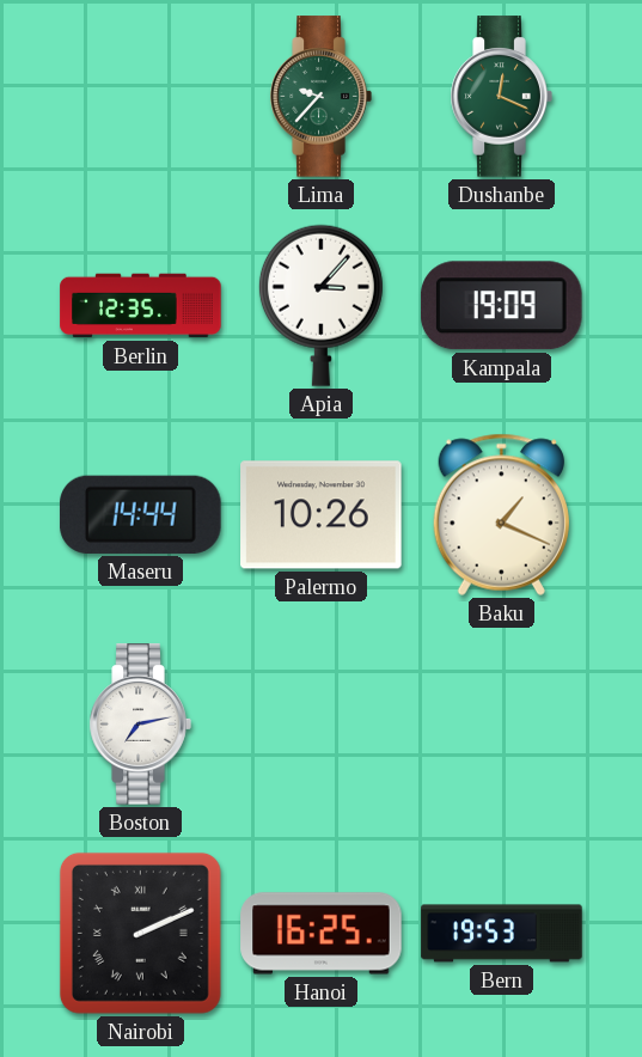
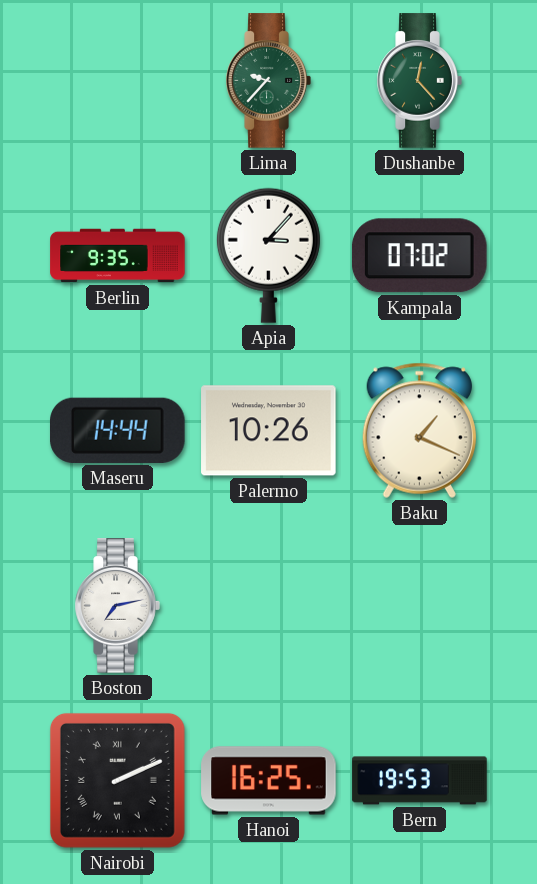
Dushanbe: 12:19 -> 12:23 (419, 81)
Berlin: 12:35 -> 9:35 (118, 256)
Kampala: 19:09 -> 07:02 (419, 256)
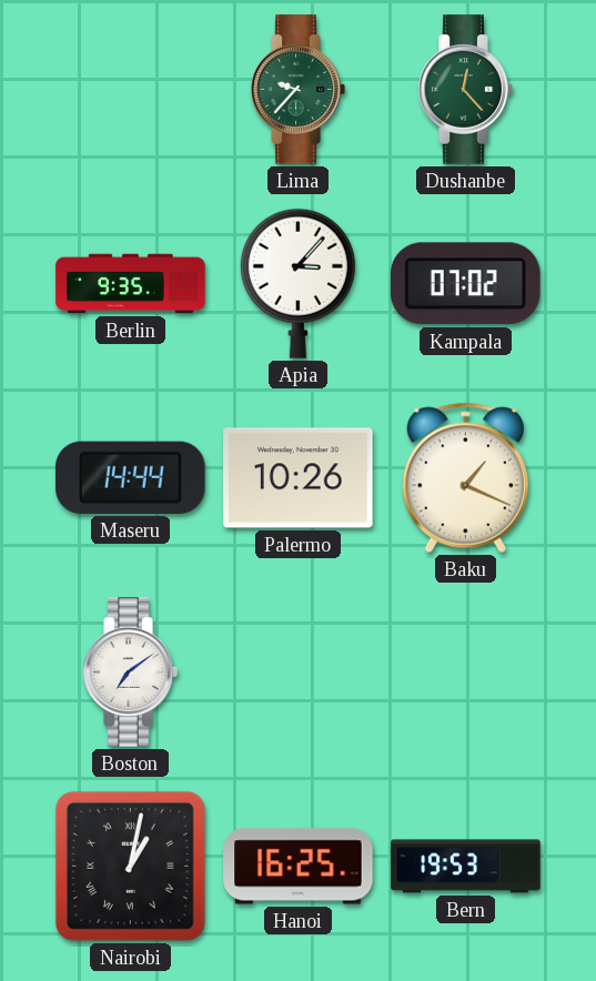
Boston: 7:13 -> 7:09 (130, 672)
Nairobi: 2:11 -> 1:02 (130, 866)
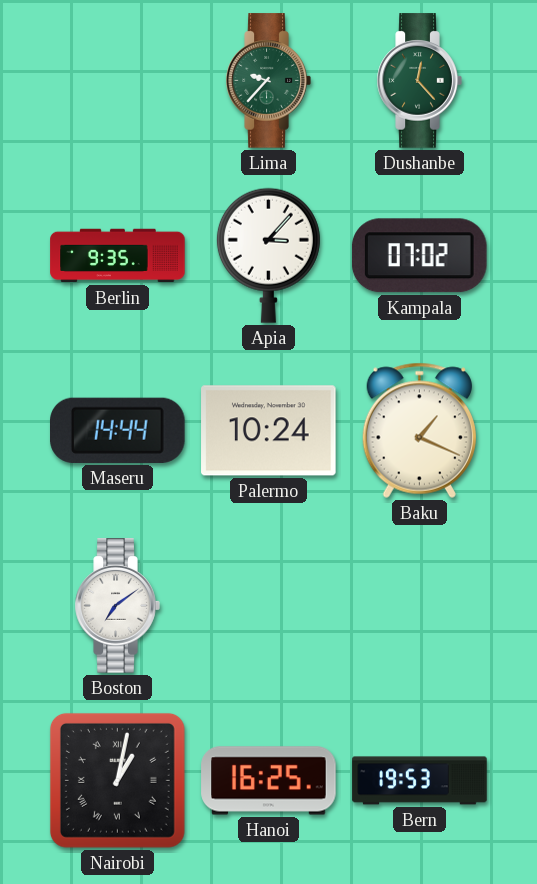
Palermo: 10:26 -> 10:24 (269, 431)
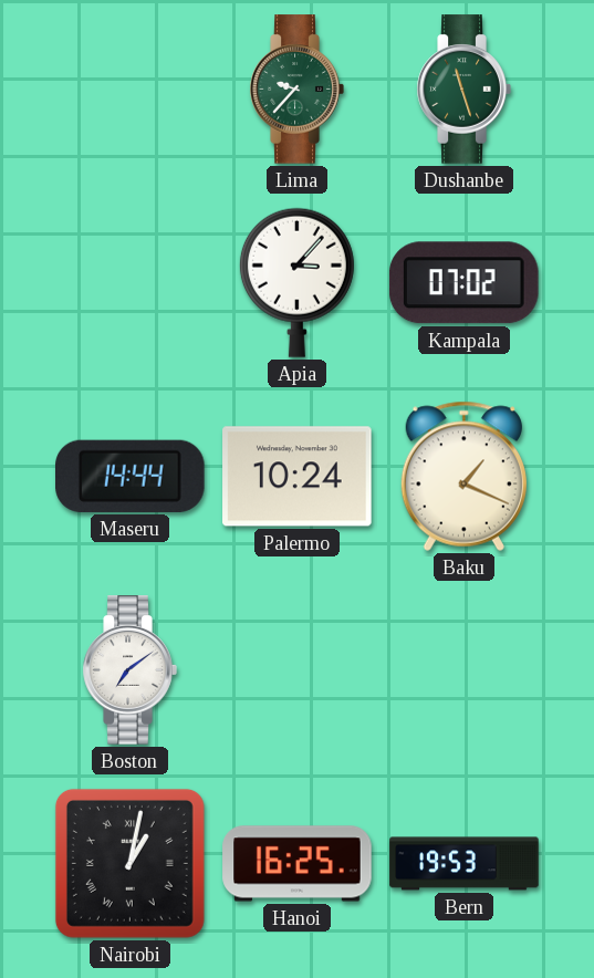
Dushanbe: 12:23 -> 11:27 (463, 90)
Berlin: 9:35 -> none (118, 256)
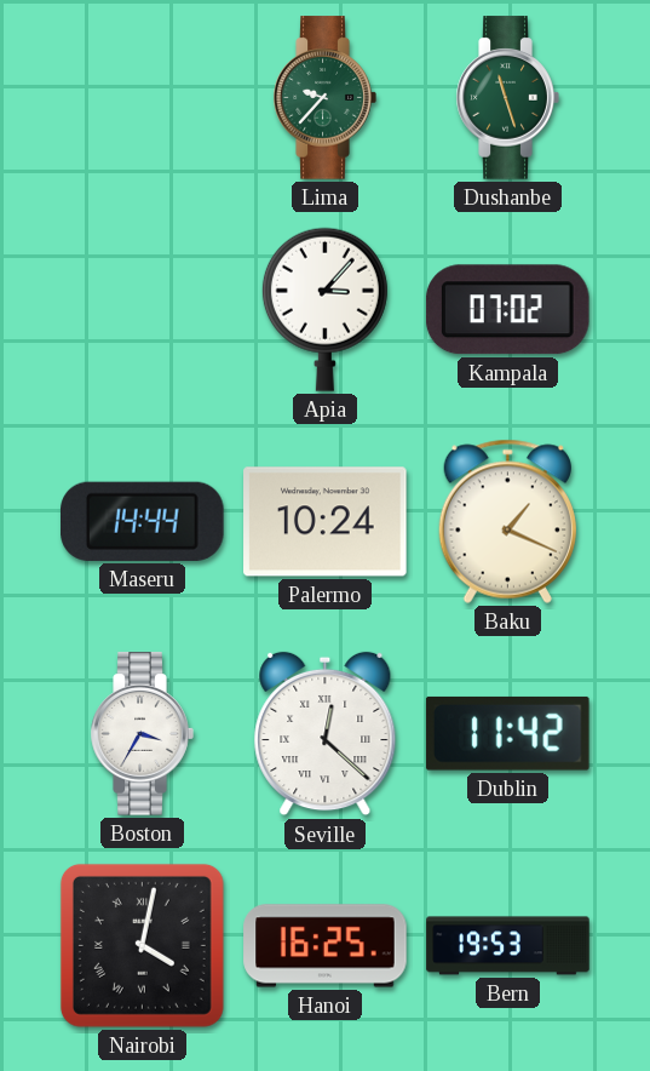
Boston: 7:09 -> 3:35 (142, 734)
Seville: none -> 12:22 (326, 734)
Dublin: none -> 11:42 (507, 733)
Nairobi: 1:02 -> 4:02 (142, 945)
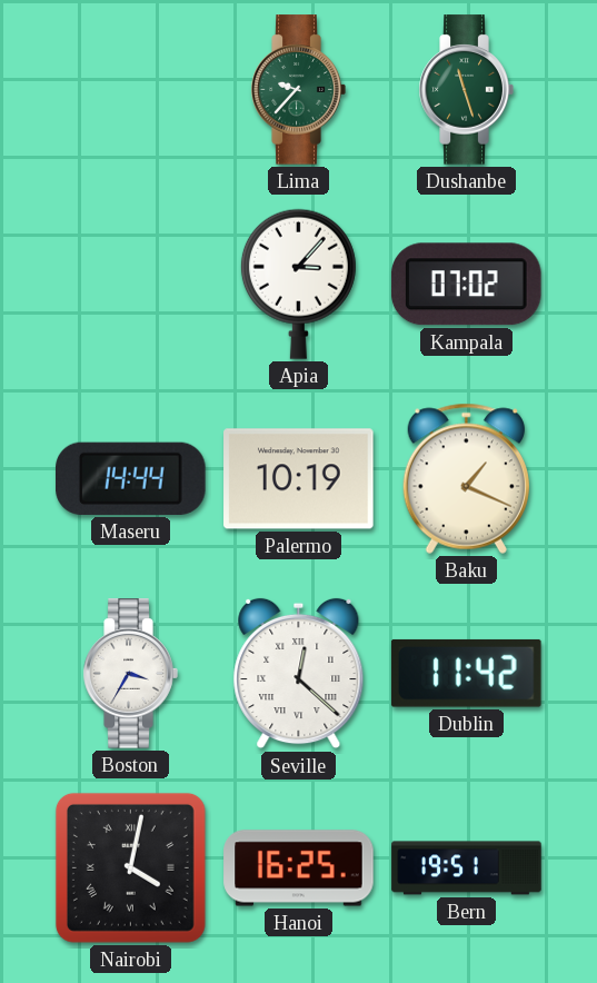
Palermo: 10:24 -> 10:19 (299, 479)
Bern: 19:53 -> 19:51 (467, 868)
